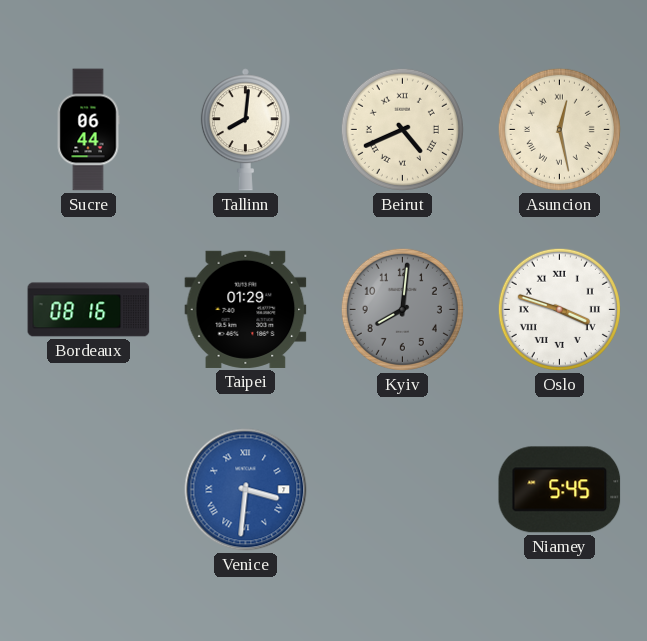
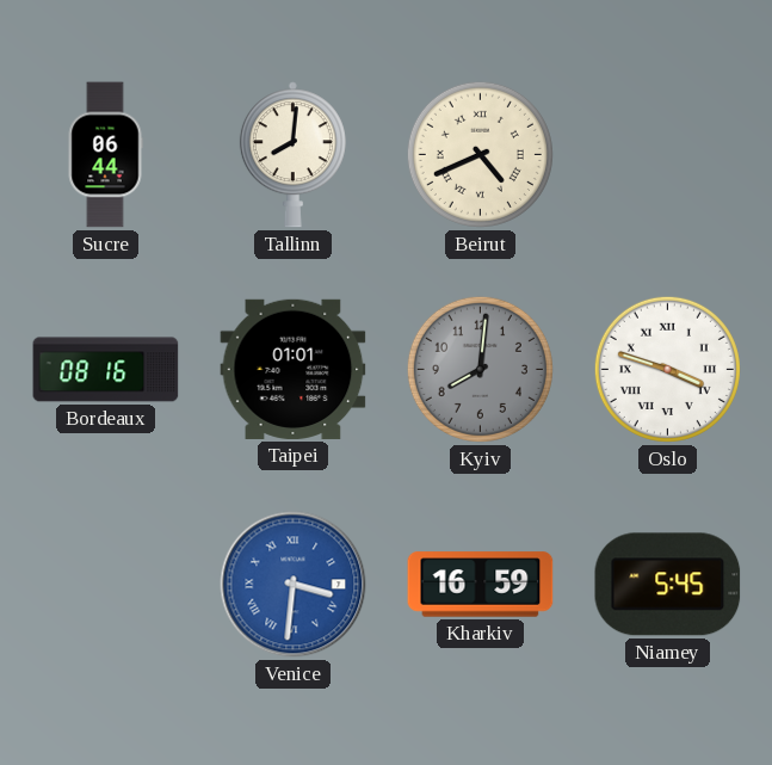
Asuncion: 12:28 -> none (559, 129)
Taipei: 01:29 -> 01:01 (294, 369)
Kharkiv: none -> 16:59 (481, 585)
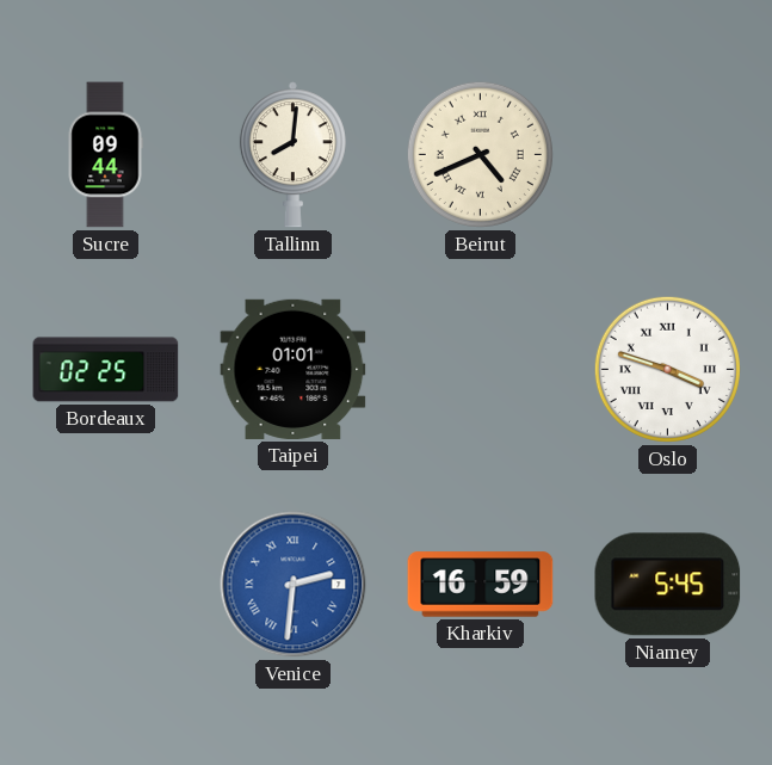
Sucre: 06:44 -> 09:44 (105, 155)
Bordeaux: 08:16 -> 02:25 (106, 370)
Kyiv: 8:01 -> none (480, 369)
Venice: 3:31 -> 2:31 (294, 585)
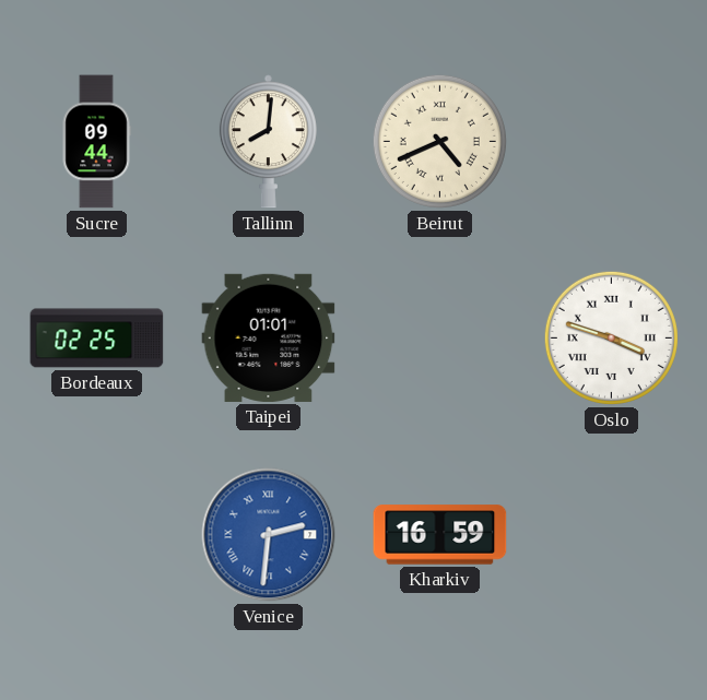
Niamey: 5:45 -> none (668, 585)
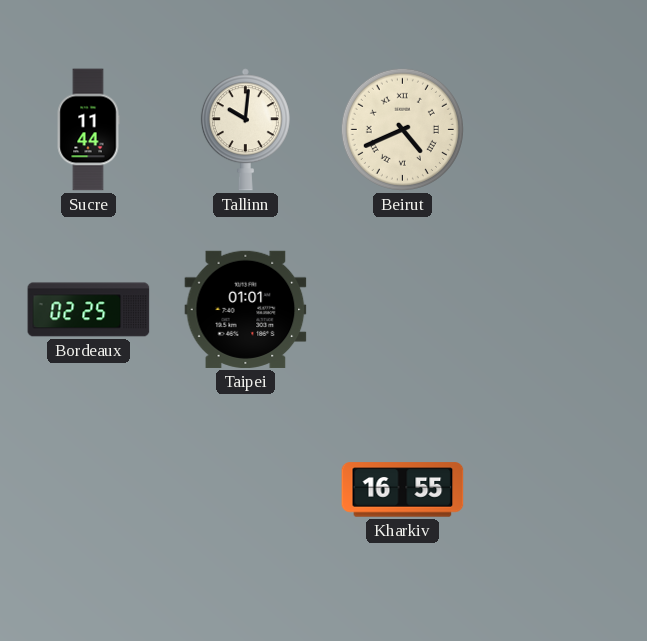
Sucre: 09:44 -> 11:44 (88, 130)
Tallinn: 8:01 -> 10:01 (245, 130)
Oslo: 3:48 -> none (611, 337)
Venice: 2:31 -> none (269, 535)
Kharkiv: 16:59 -> 16:55 (403, 490)
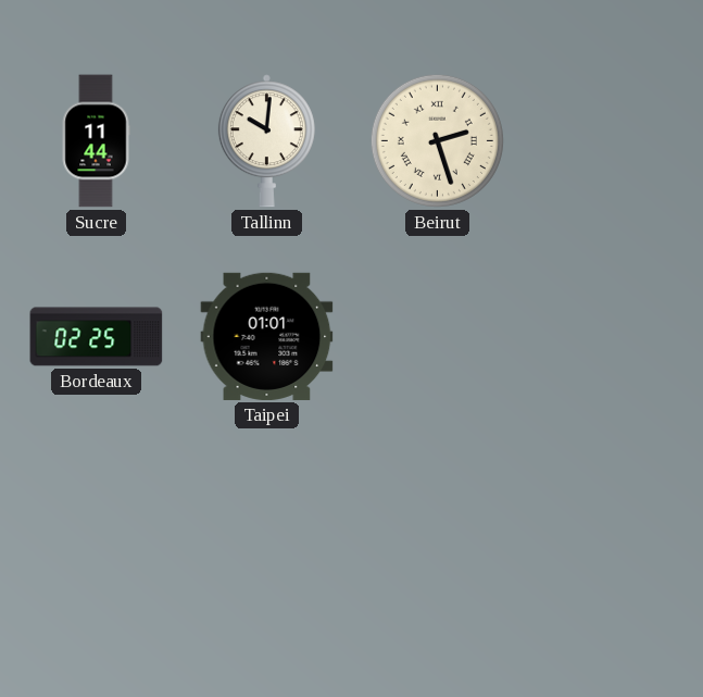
Beirut: 4:41 -> 2:27 (437, 140)
Kharkiv: 16:55 -> none (403, 490)
